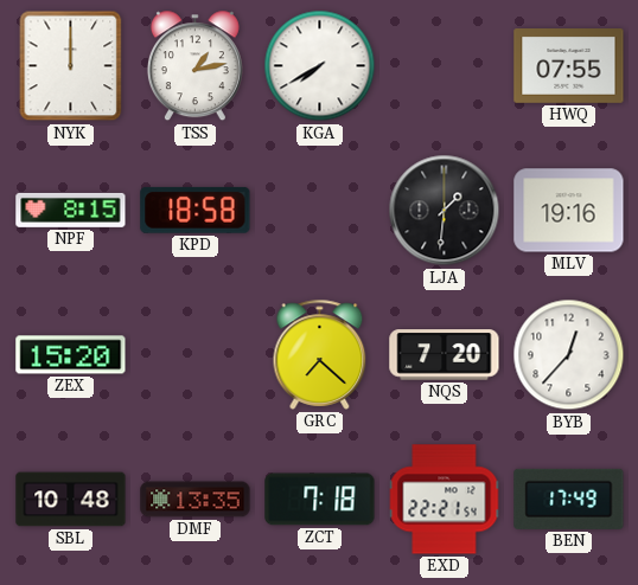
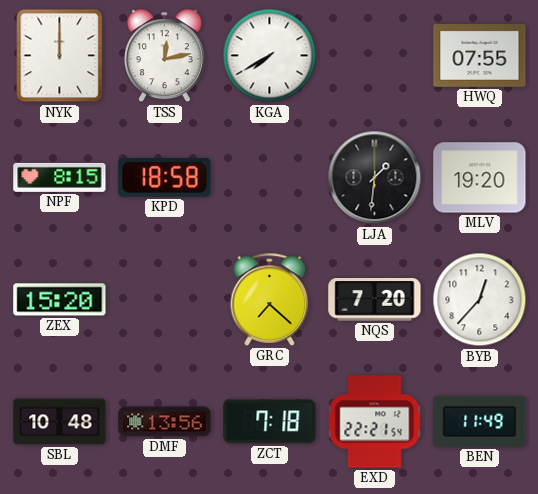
TSS: 1:13 -> 12:13 (164, 56)
MLV: 19:16 -> 19:20 (480, 178)
DMF: 13:35 -> 13:56 (165, 422)
BEN: 17:49 -> 11:49 (480, 421)
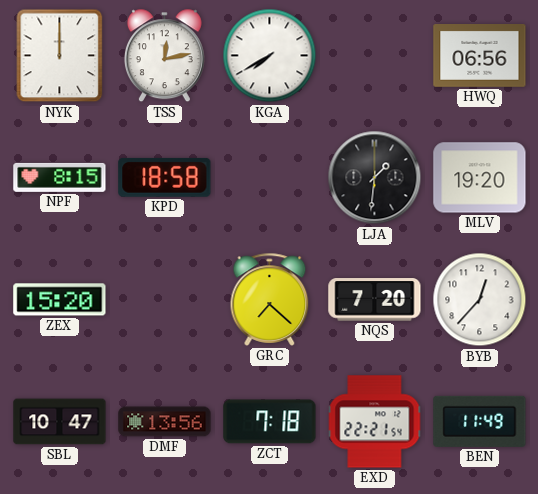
HWQ: 07:55 -> 06:56 (480, 56)
SBL: 10:48 -> 10:47 (60, 422)
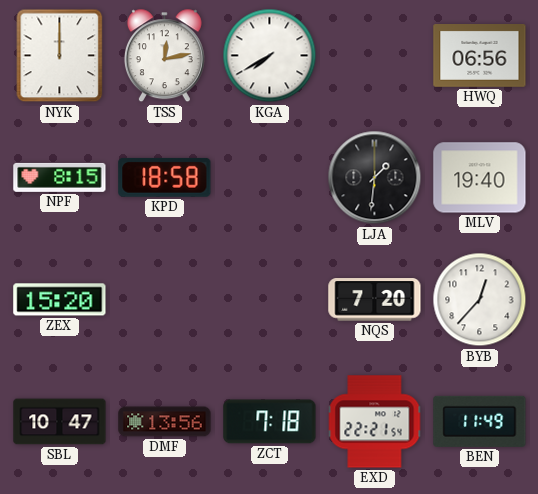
MLV: 19:20 -> 19:40 (480, 178)
GRC: 7:22 -> none (270, 299)
